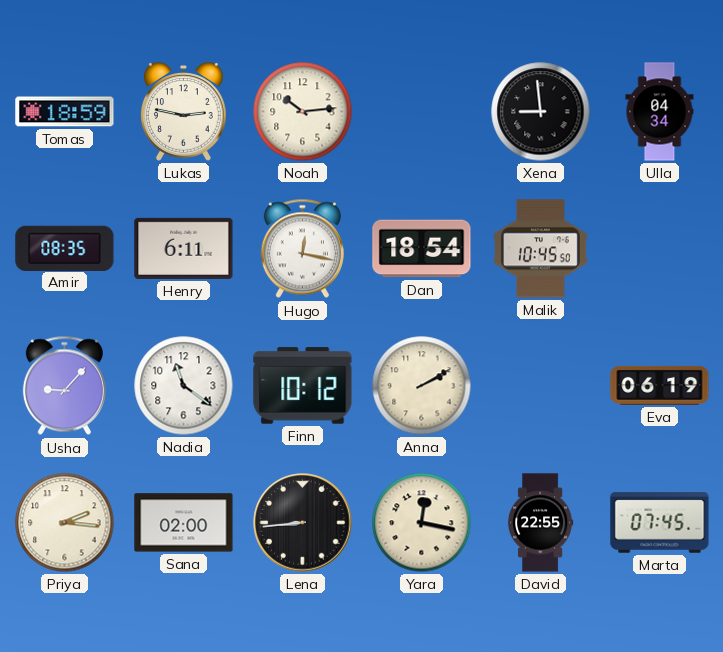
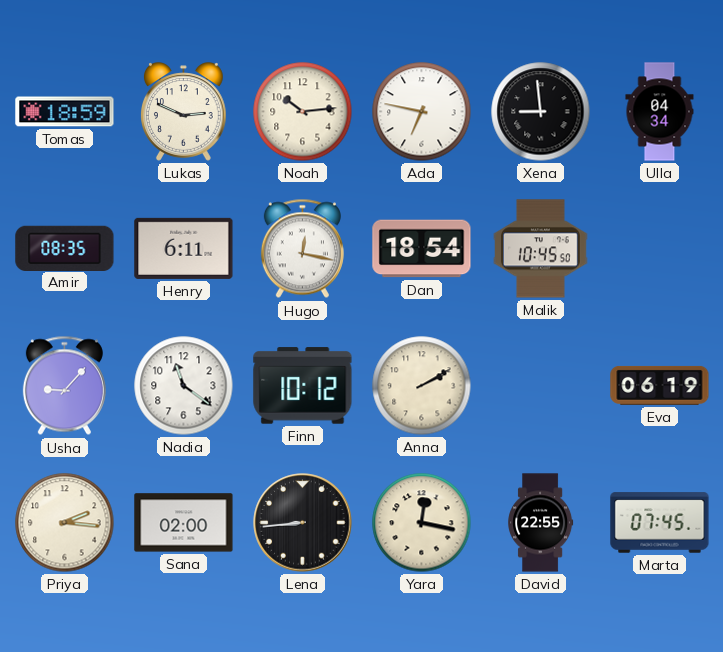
Lukas: 2:47 -> 2:49 (184, 112)
Ada: none -> 6:47 (422, 112)
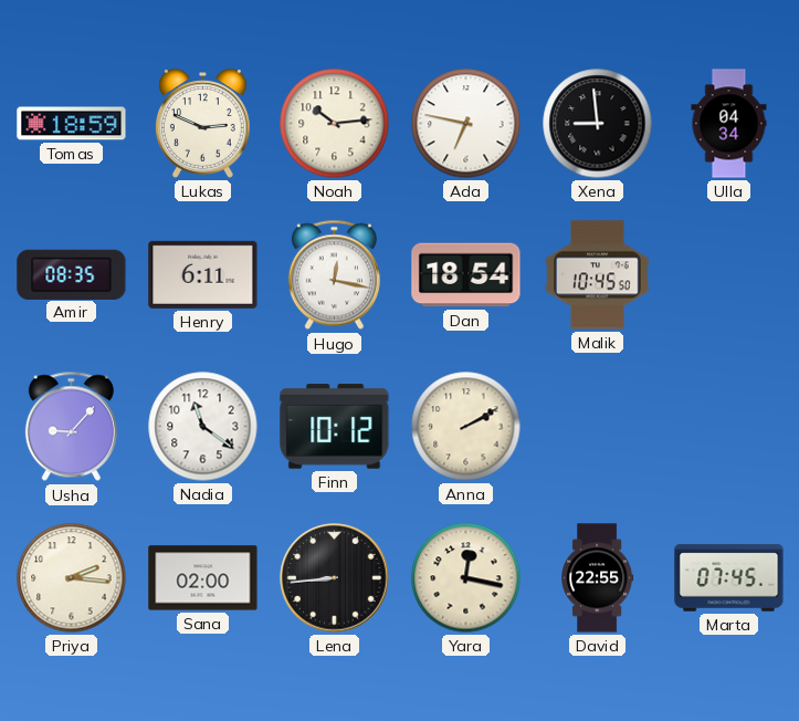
Eva: 06:19 -> none (660, 385)
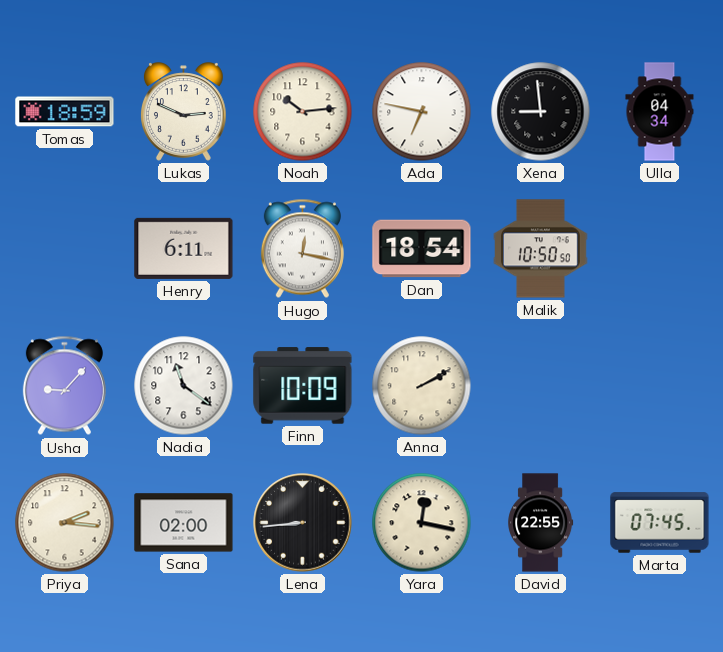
Amir: 08:35 -> none (72, 274)
Malik: 10:45 -> 10:50 (541, 249)
Finn: 10:12 -> 10:09 (303, 386)
